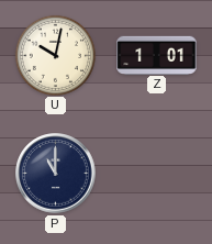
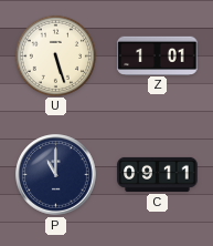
U: 10:02 -> 5:27 (55, 55)
C: none -> 09:11 (158, 174)
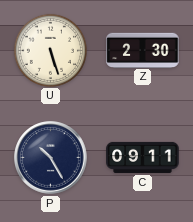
Z: 1:01 -> 2:30 (143, 50)
P: 11:00 -> 10:25 (51, 158)
